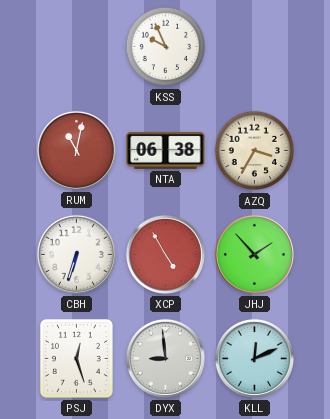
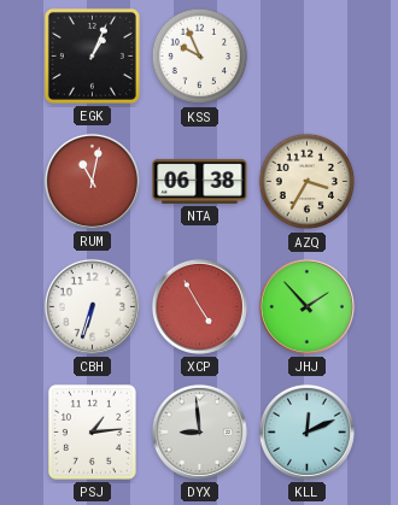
EGK: none -> 1:04 (92, 55)
PSJ: 12:27 -> 1:14 (92, 431)
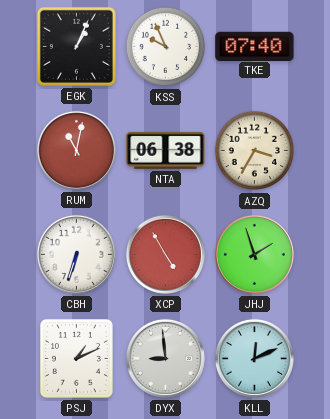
TKE: none -> 07:40 (255, 46)
JHJ: 1:53 -> 1:57 (254, 254)
PSJ: 1:14 -> 1:11 (76, 358)
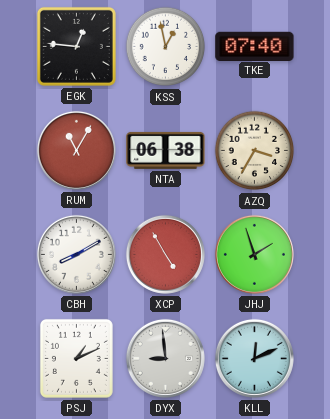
EGK: 1:04 -> 12:46 (76, 46)
KSS: 9:56 -> 12:58 (166, 47)
RUM: 11:02 -> 11:05 (76, 150)
CBH: 6:33 -> 8:10 (76, 254)
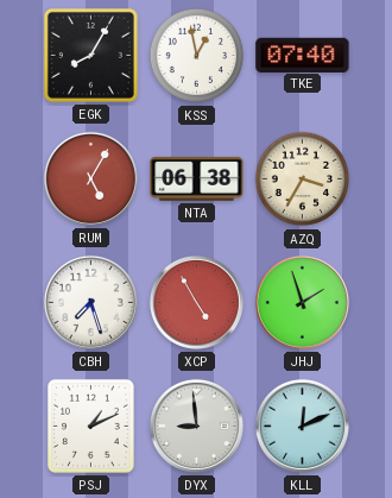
EGK: 12:46 -> 8:05 (90, 55)
RUM: 11:05 -> 5:05 (90, 178)
CBH: 8:10 -> 7:27 (90, 302)
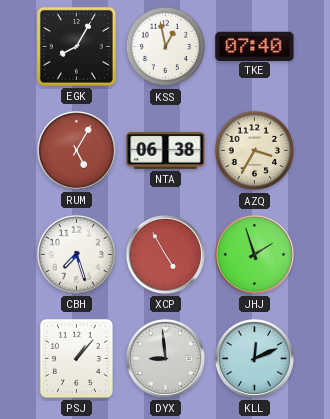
PSJ: 1:11 -> 1:07 (76, 358)
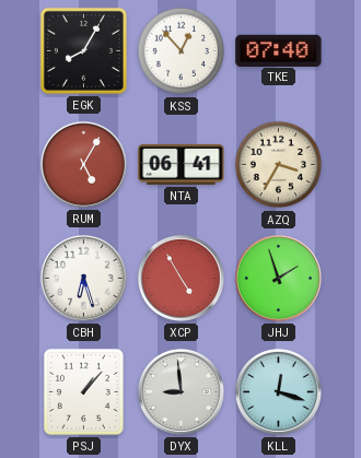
KSS: 12:58 -> 12:53 (182, 51)
NTA: 06:38 -> 06:41 (182, 164)
CBH: 7:27 -> 6:27 (83, 278)
KLL: 12:11 -> 12:18 (278, 391)
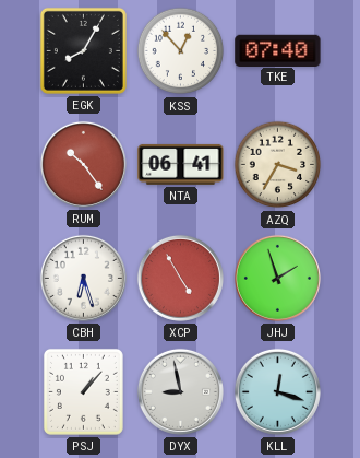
RUM: 5:05 -> 10:24 (83, 164)
DYX: 8:59 -> 8:58 (180, 391)
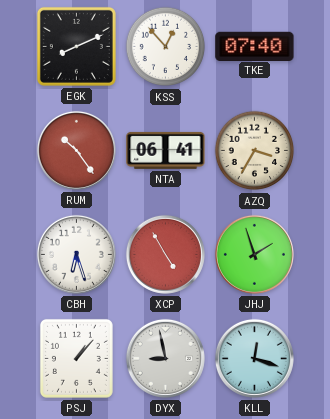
EGK: 8:05 -> 8:11 (76, 46)
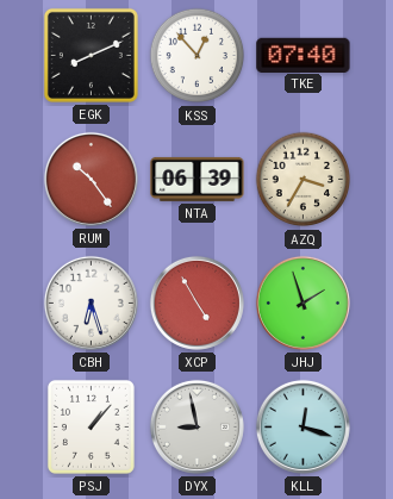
NTA: 06:41 -> 06:39 (198, 179)
